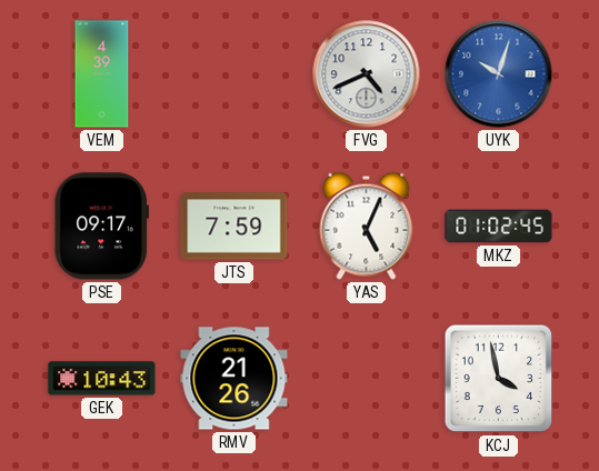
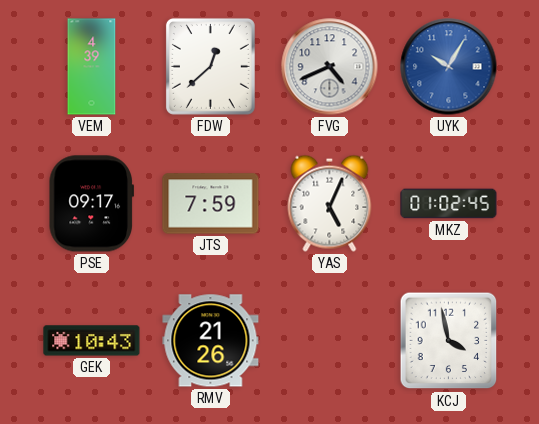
FDW: none -> 12:38 (210, 66)
UYK: 10:03 -> 10:05 (449, 67)
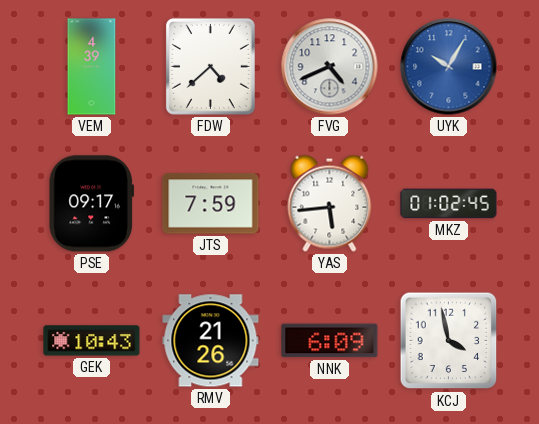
FDW: 12:38 -> 4:38 (210, 66)
YAS: 5:04 -> 5:44 (330, 203)
NNK: none -> 6:09 (330, 341)
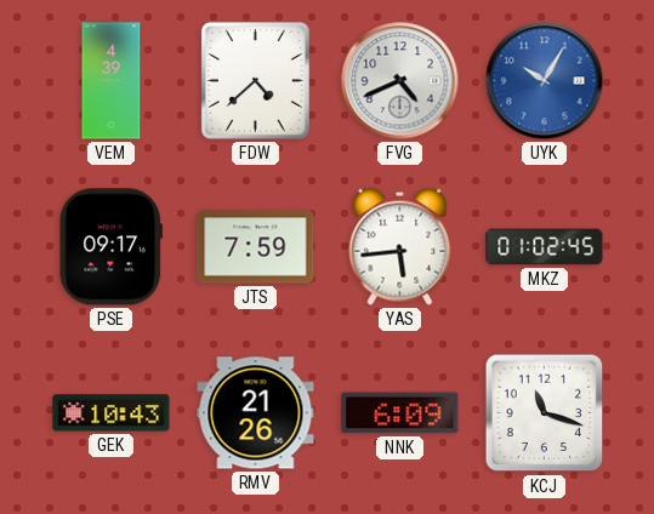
KCJ: 3:58 -> 11:18 (545, 413)
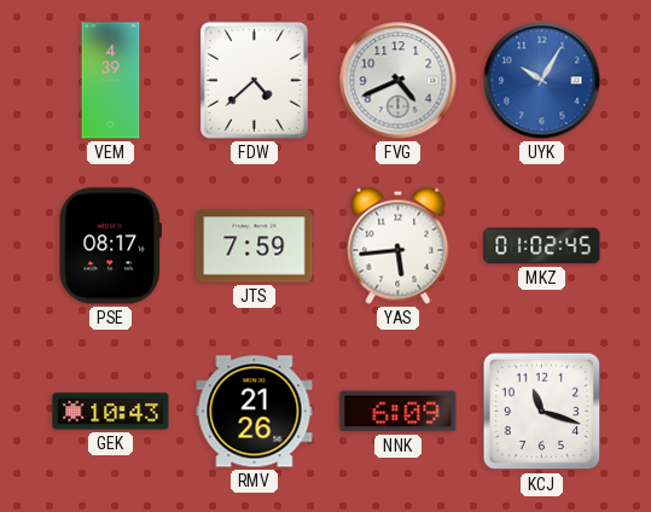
PSE: 09:17 -> 08:17 (110, 246)
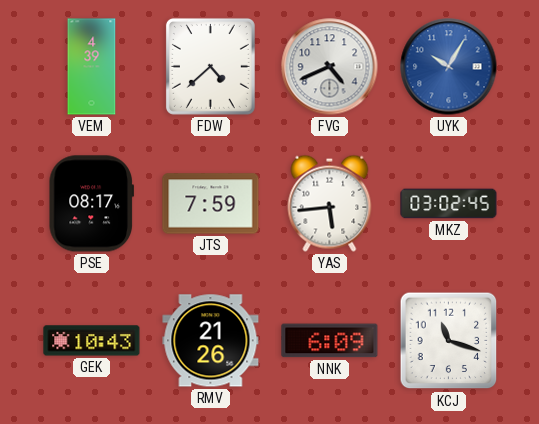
MKZ: 01:02 -> 03:02 (449, 204)
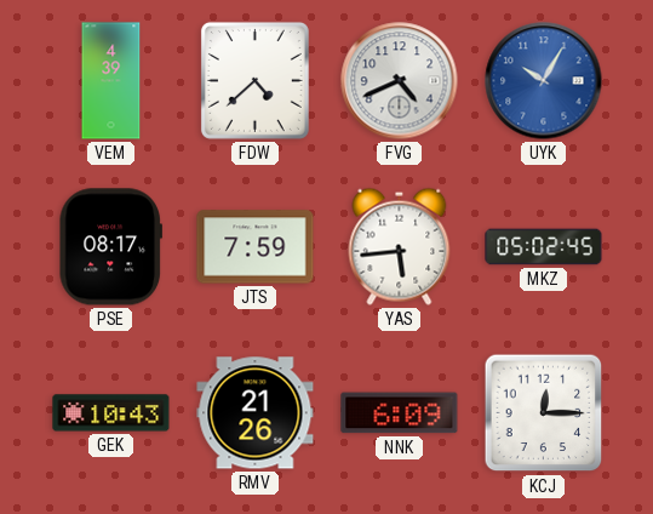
MKZ: 03:02 -> 05:02 (544, 247)
KCJ: 11:18 -> 12:15 (544, 413)
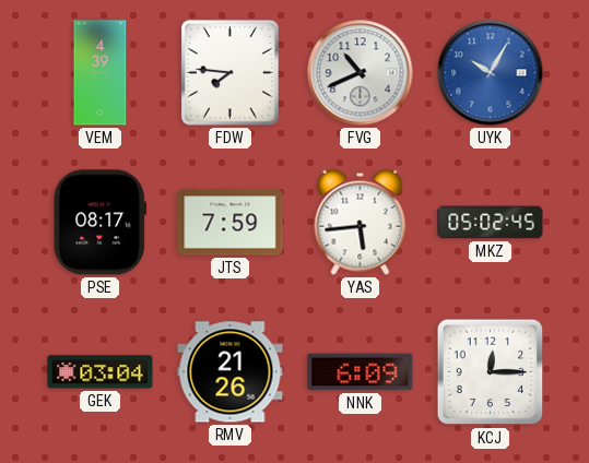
FDW: 4:38 -> 7:46 (229, 72)
FVG: 4:41 -> 10:41 (361, 73)
GEK: 10:43 -> 03:04 (101, 372)
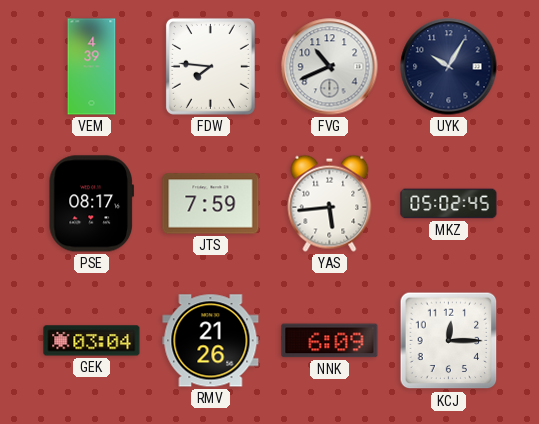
UYK dial: blue -> navy (449, 67)
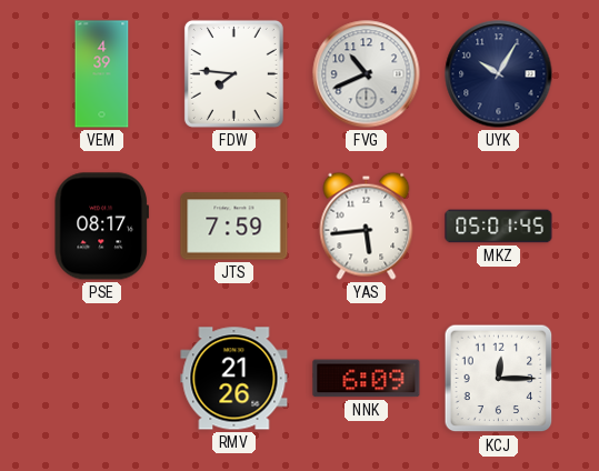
MKZ: 05:02 -> 05:01 (499, 227)
GEK: 03:04 -> none (92, 341)
